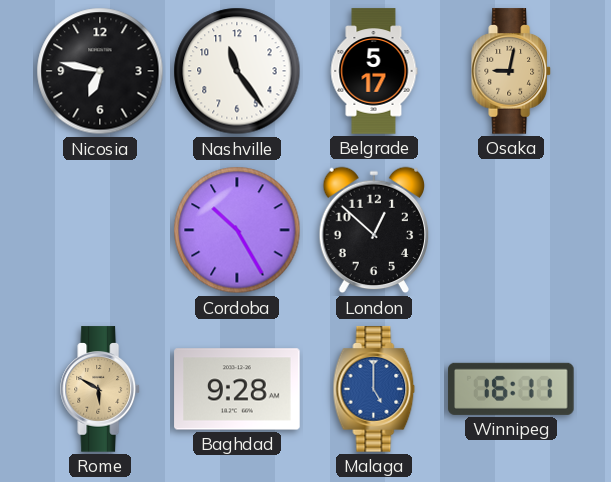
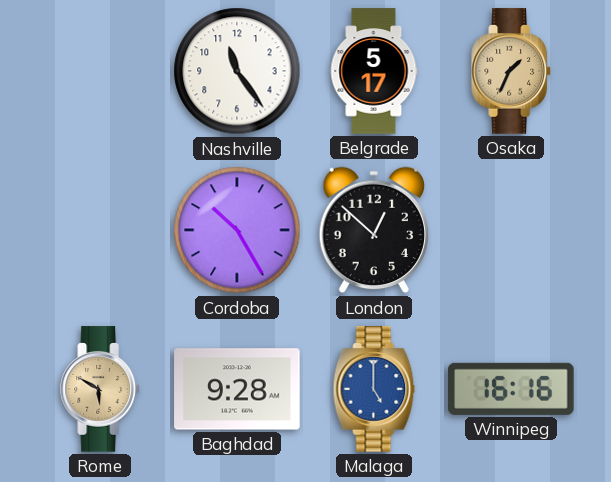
Nicosia: 6:47 -> none (100, 71)
Osaka: 9:02 -> 1:34 (512, 71)
Winnipeg: 16:11 -> 16:16 (511, 389)
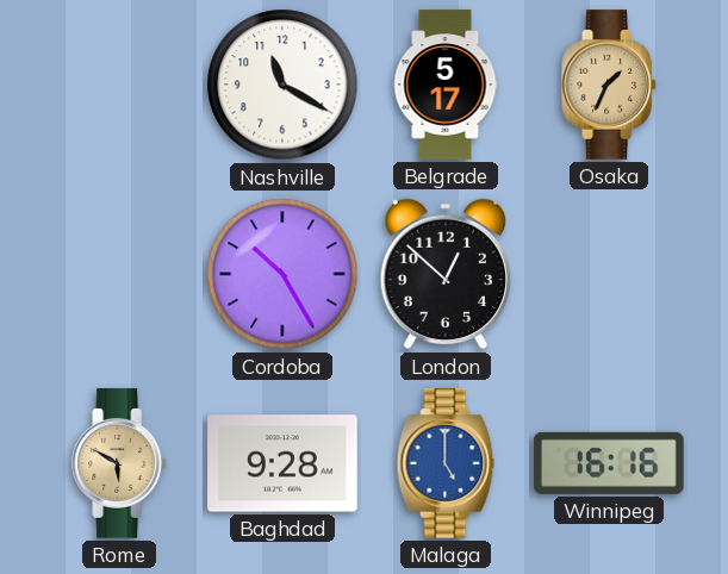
Nashville: 11:24 -> 11:20 (282, 85)
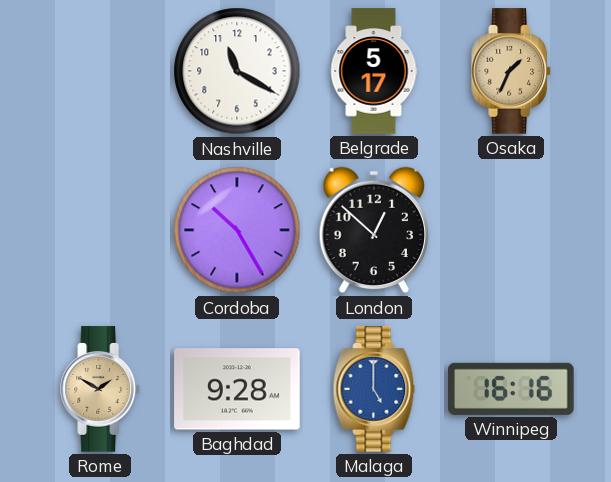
Rome: 5:50 -> 1:50 (101, 389)
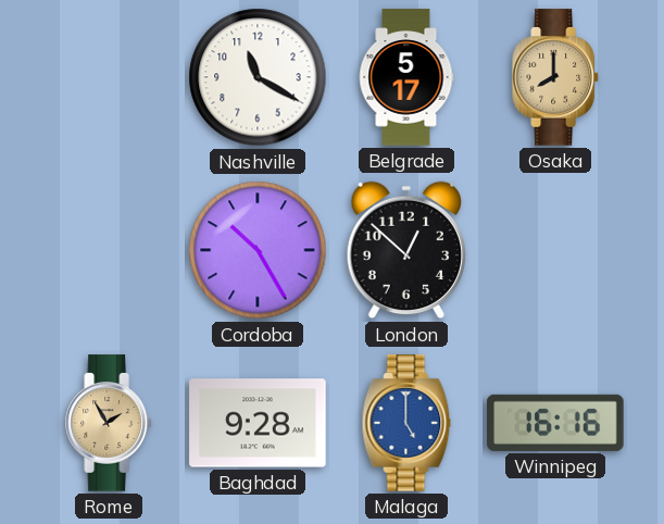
Osaka: 1:34 -> 8:00 (556, 77)
Rome: 1:50 -> 1:55 (110, 423)
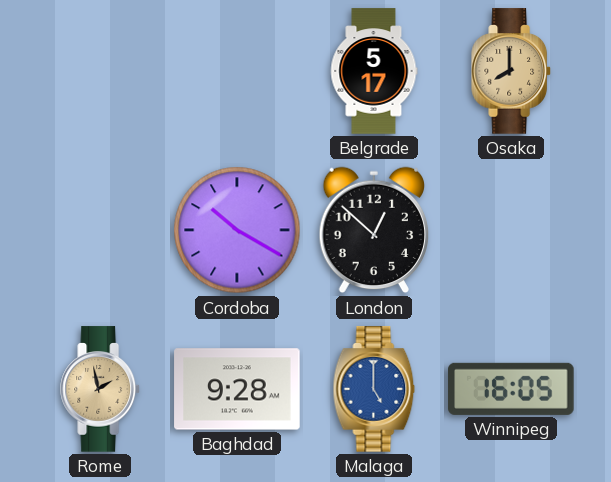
Nashville: 11:20 -> none (258, 77)
Cordoba: 10:25 -> 10:20 (237, 230)
Rome: 1:55 -> 1:58 (101, 389)
Winnipeg: 16:16 -> 16:05 (511, 389)
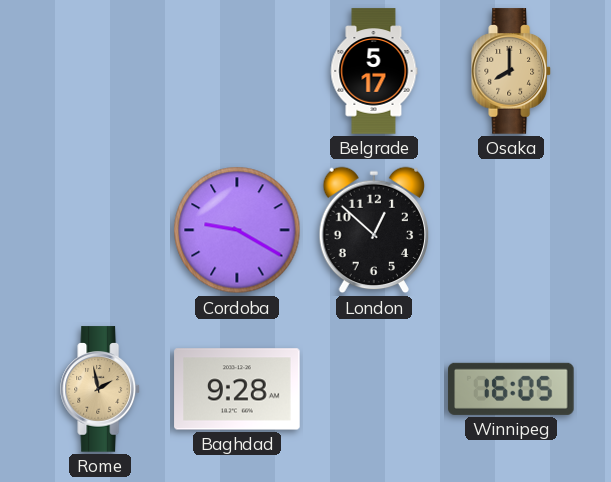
Cordoba: 10:20 -> 9:20 (237, 230)
Malaga: 5:00 -> none (374, 389)
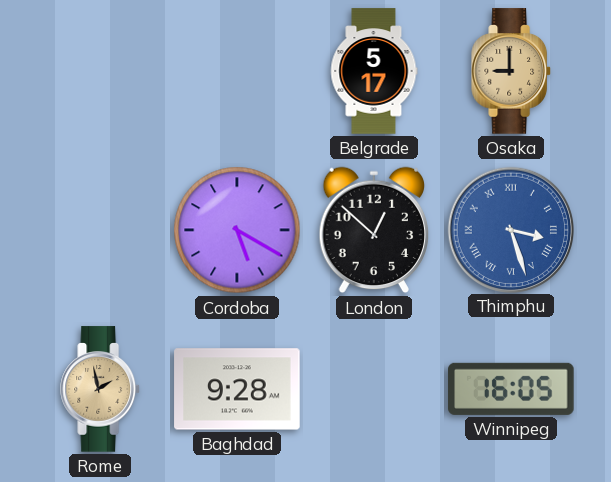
Osaka: 8:00 -> 9:00 (512, 71)
Cordoba: 9:20 -> 5:20 (237, 230)
Thimphu: none -> 3:27 (510, 229)
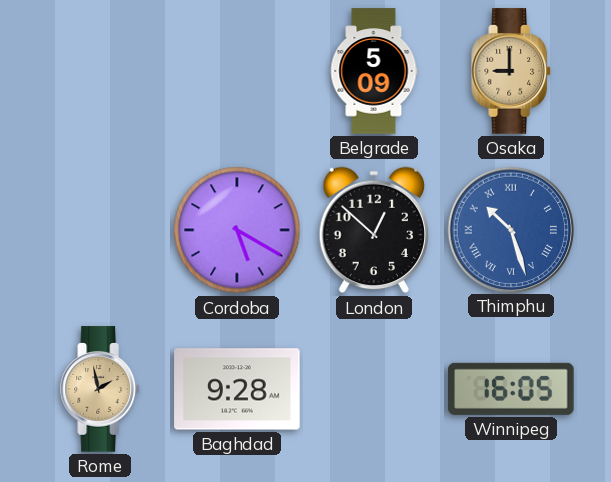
Belgrade: 5:17 -> 5:09 (374, 71)
Thimphu: 3:27 -> 10:27 (510, 229)
